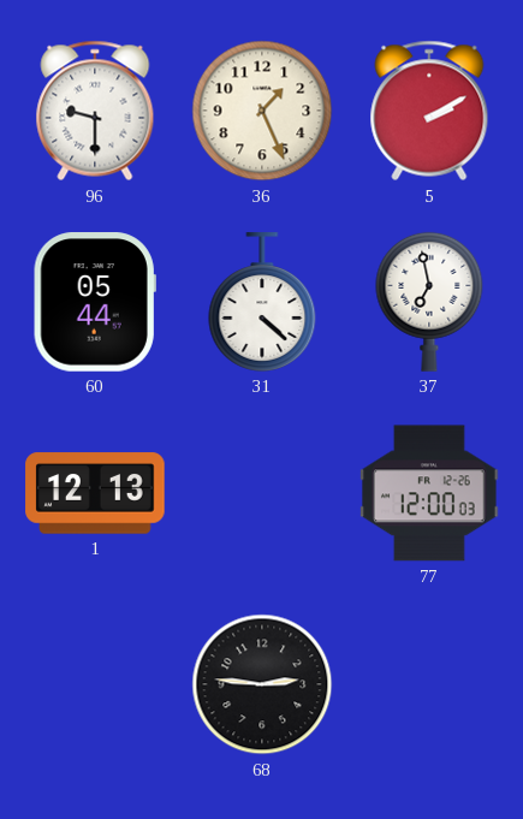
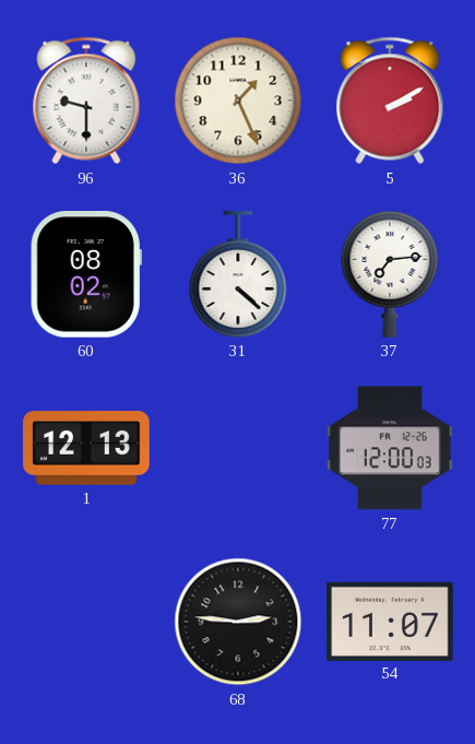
60: 05:44 -> 08:02 (86, 274)
37: 6:58 -> 7:14 (390, 274)
54: none -> 11:07 (390, 621)
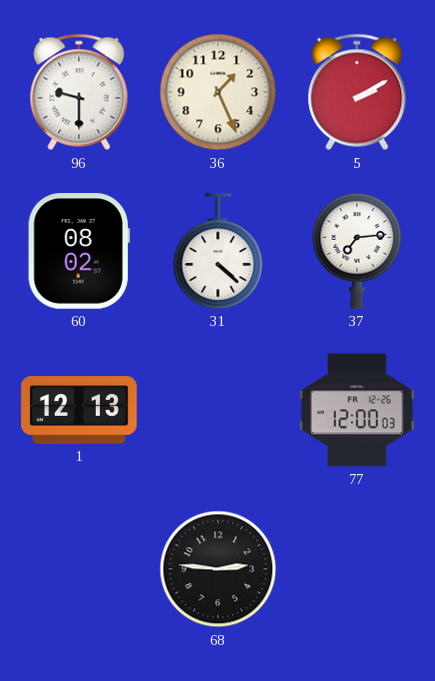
54: 11:07 -> none (390, 621)
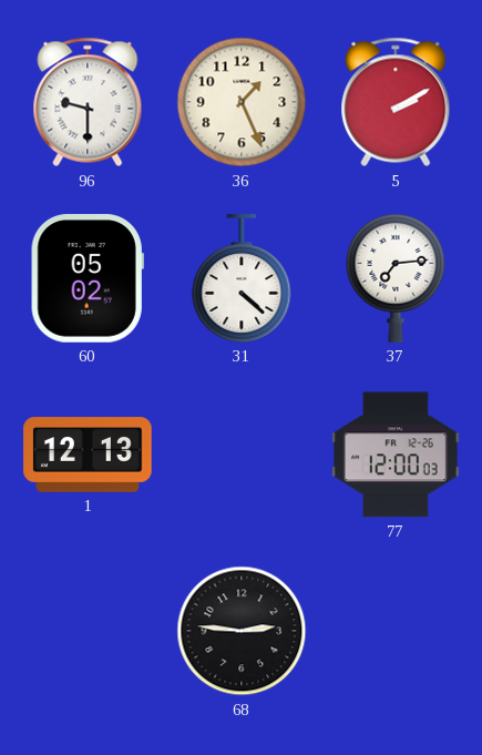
60: 08:02 -> 05:02 (88, 278)
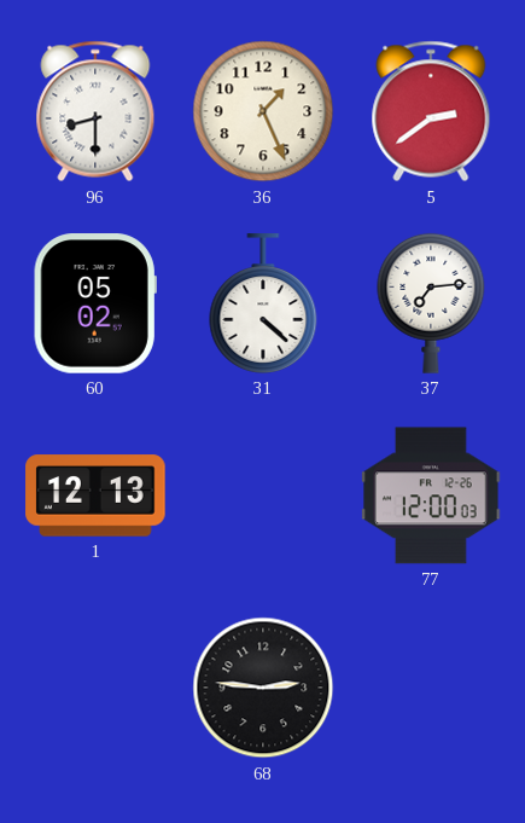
96: 9:30 -> 8:30 (95, 111)
5: 2:10 -> 2:39 (431, 111)
